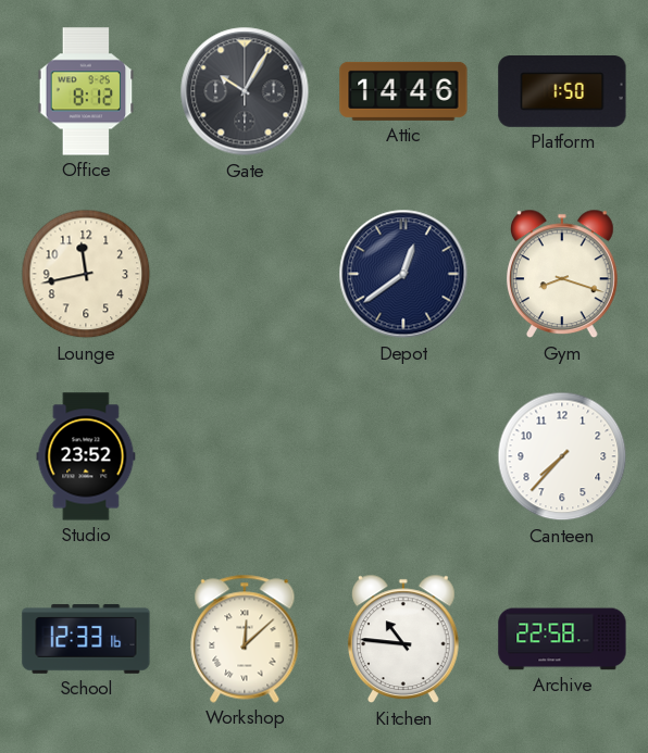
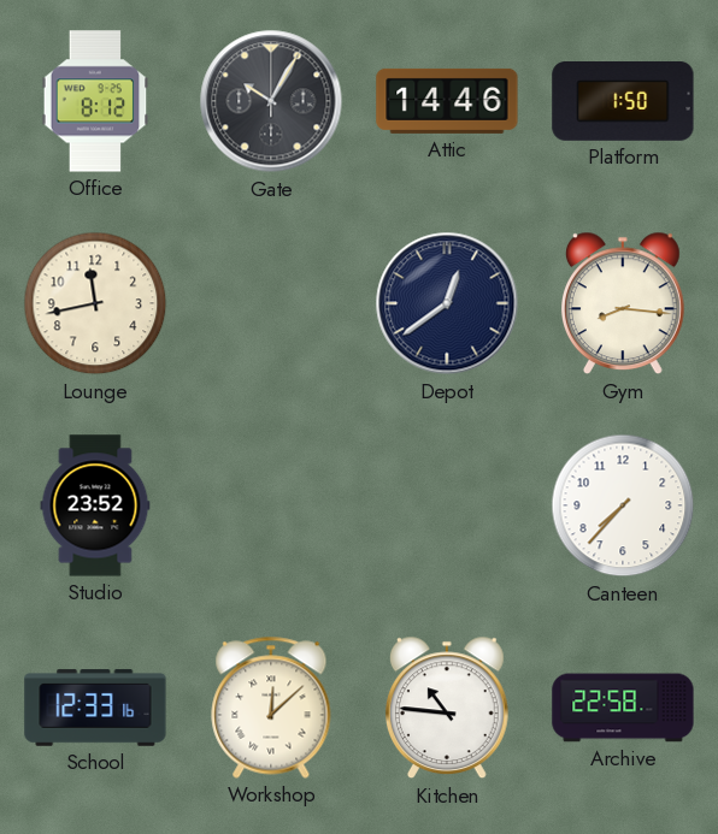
Gym: 8:18 -> 8:16 (623, 303)
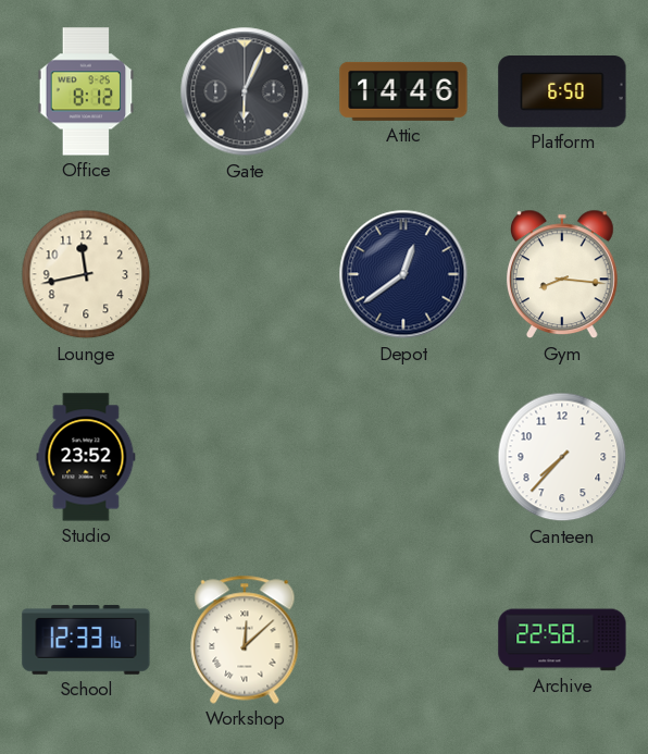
Gate: 10:05 -> 6:04 (245, 91)
Platform: 1:50 -> 6:50 (562, 92)
Kitchen: 10:46 -> none (447, 708)
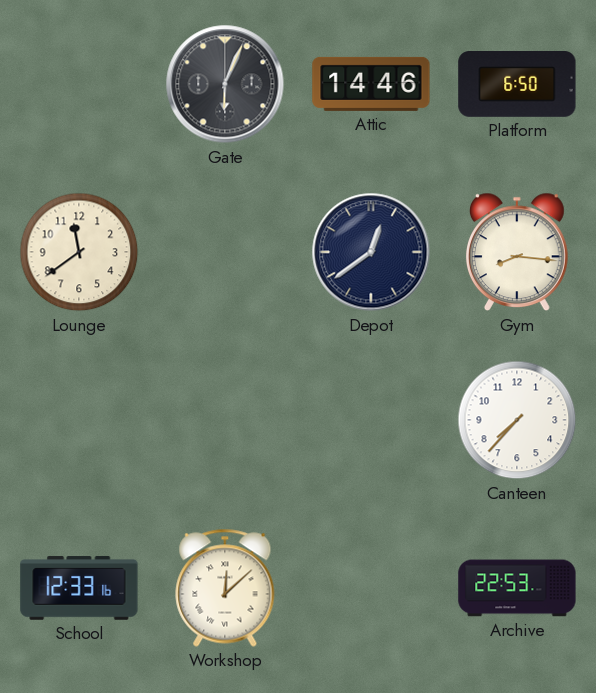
Office: 8:12 -> none (86, 91)
Lounge: 11:43 -> 11:39 (79, 252)
Studio: 23:52 -> none (86, 457)
Archive: 22:58 -> 22:53 (517, 588)
